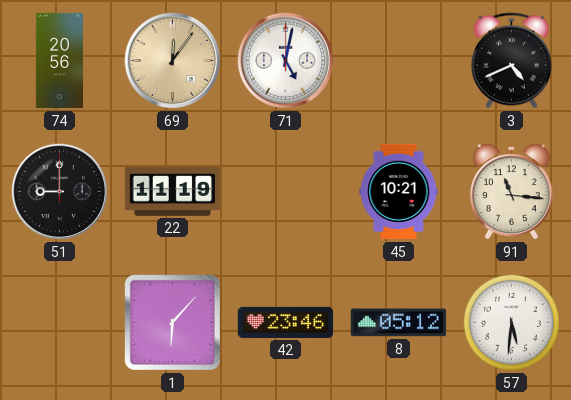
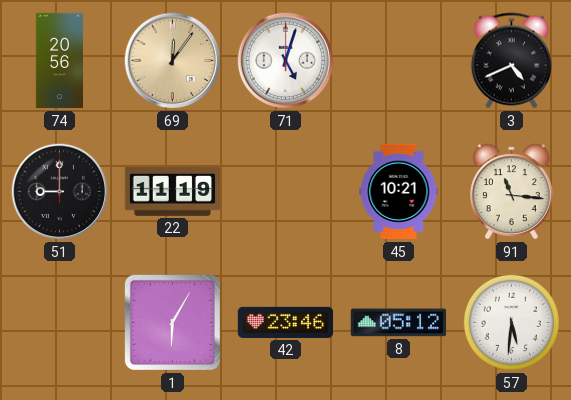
71: 5:02 -> 5:03 (286, 61)
1: 6:07 -> 6:05 (172, 322)
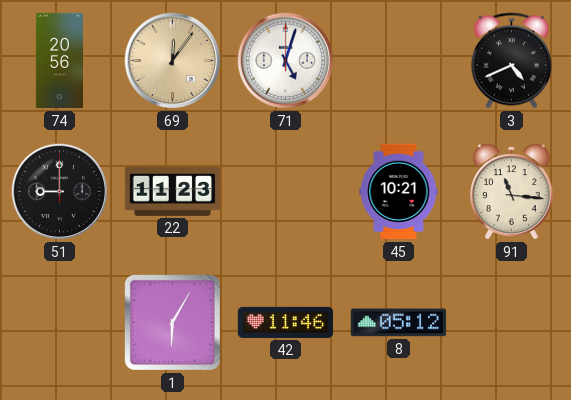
22: 11:19 -> 11:23 (172, 191)
42: 23:46 -> 11:46 (286, 322)
57: 5:31 -> none (511, 322)
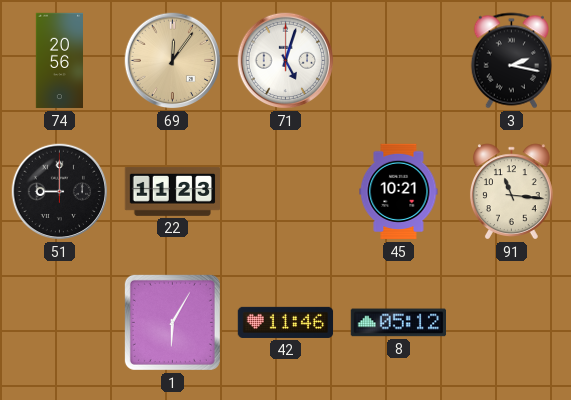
3: 4:41 -> 2:17 (511, 61)
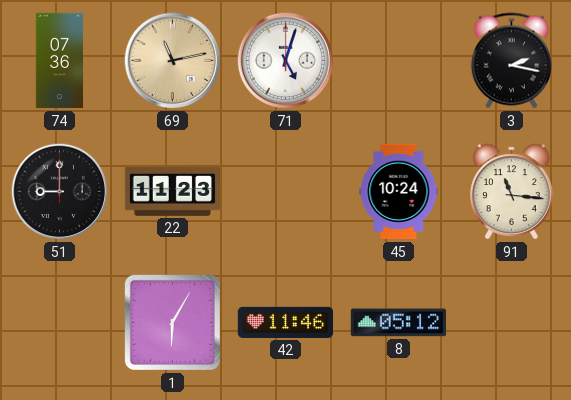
74: 20:56 -> 07:36 (59, 61)
69: 12:06 -> 11:13 (173, 61)
45: 10:21 -> 10:24 (399, 192)
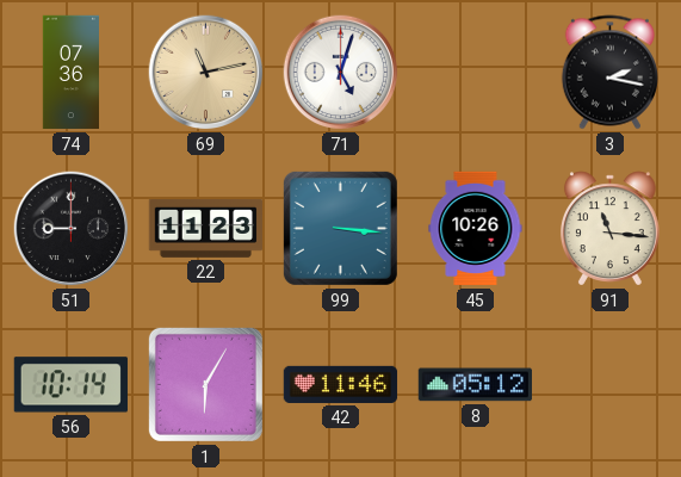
99: none -> 3:16 (340, 228)
45: 10:24 -> 10:26 (476, 229)
56: none -> 10:14 (70, 385)
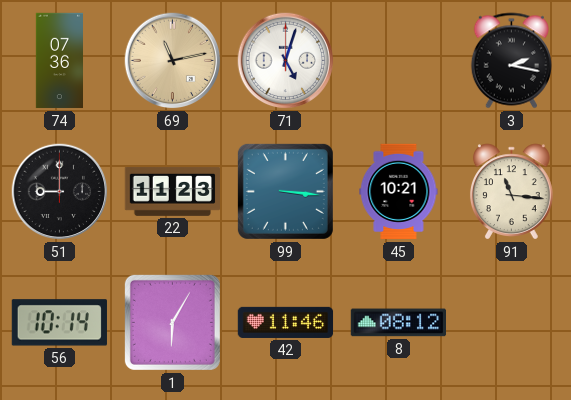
45: 10:26 -> 10:21 (399, 192)
8: 05:12 -> 08:12 (398, 323)
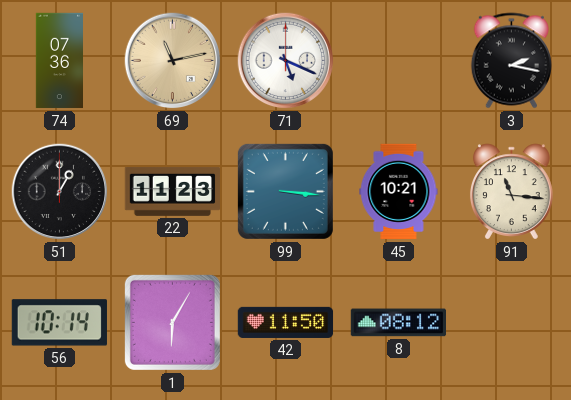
71: 5:03 -> 5:19 (286, 61)
51: 9:00 -> 1:00 (60, 192)
42: 11:46 -> 11:50 (286, 322)
